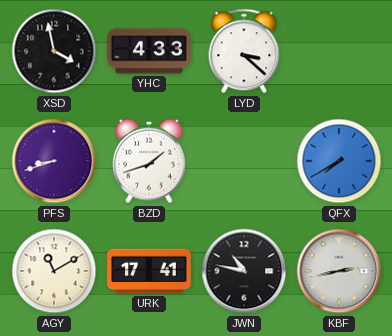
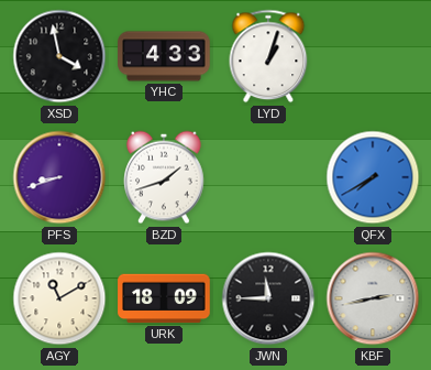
LYD: 3:22 -> 1:03 (268, 56)
URK: 17:41 -> 18:09 (164, 298)
JWN: 10:47 -> 11:45 (268, 298)
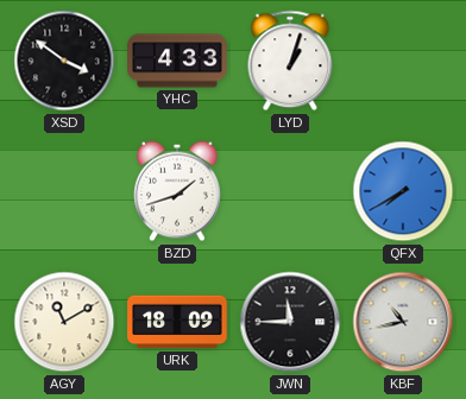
XSD: 3:58 -> 3:51 (64, 61)
PFS: 8:42 -> none (59, 177)
KBF: 2:43 -> 10:43 (403, 322)
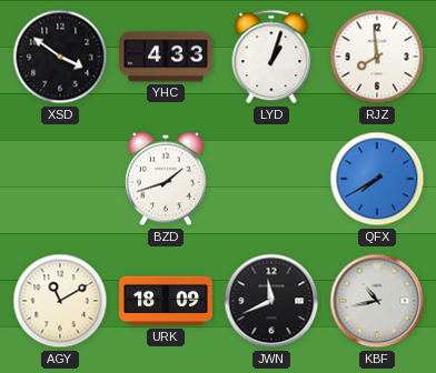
RJZ: none -> 7:59 (377, 57)
JWN: 11:45 -> 11:41 (271, 301)
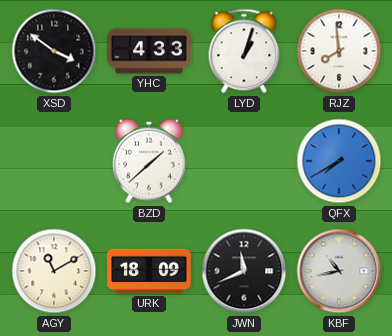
BZD: 1:42 -> 1:38 (149, 161)
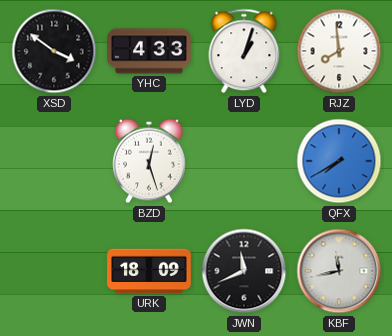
BZD: 1:38 -> 12:27 (149, 161)
AGY: 11:10 -> none (54, 271)
KBF: 10:43 -> 11:43 (339, 271)
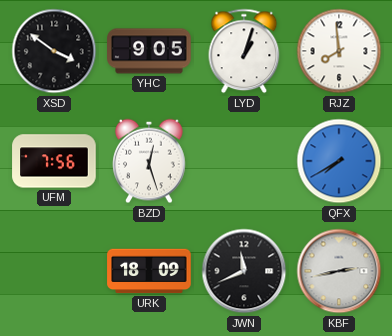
YHC: 4:33 -> 9:05 (149, 51)
UFM: none -> 7:56 (54, 161)
KBF: 11:43 -> 2:43 (339, 271)
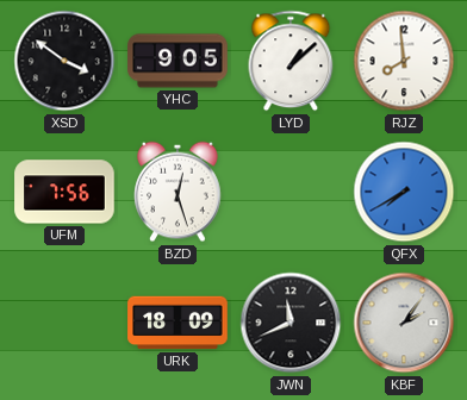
LYD: 1:03 -> 1:08 (291, 61)
KBF: 2:43 -> 2:06 (404, 323)
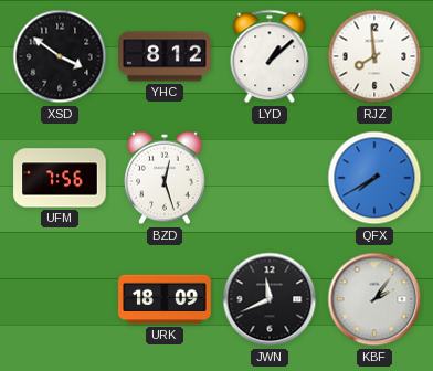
YHC: 9:05 -> 8:12 (165, 56)
